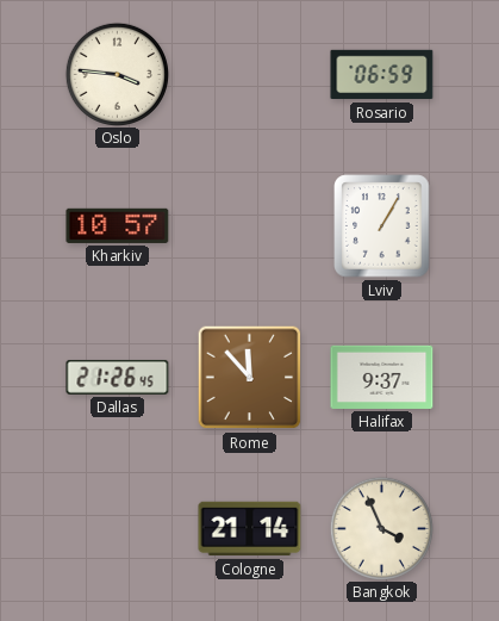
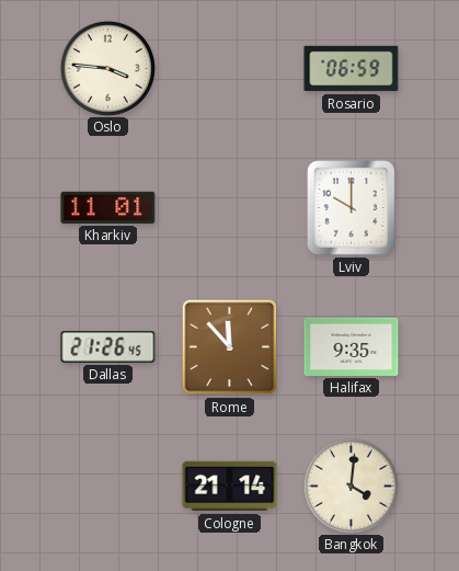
Kharkiv: 10:57 -> 11:01 (108, 207)
Lviv: 1:05 -> 10:00 (352, 208)
Halifax: 9:37 -> 9:35 (352, 346)
Bangkok: 3:56 -> 4:01 (351, 486)
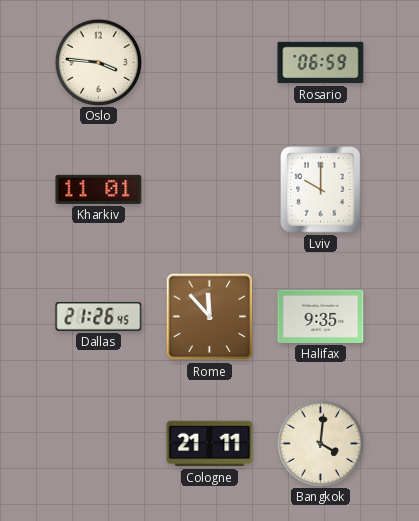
Cologne: 21:14 -> 21:11 (210, 444)
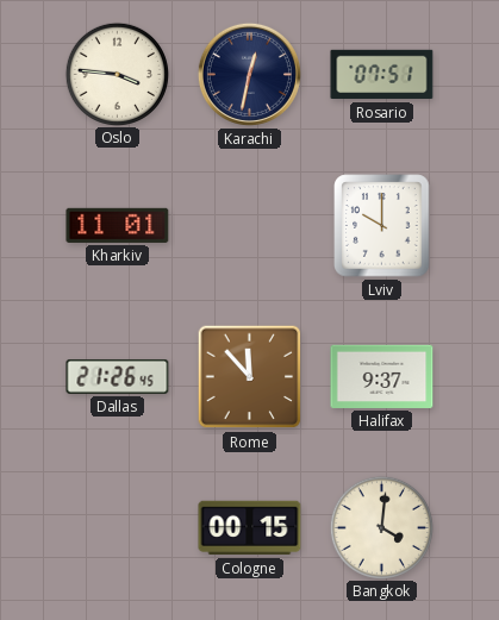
Karachi: none -> 12:32 (249, 74)
Rosario: 06:59 -> 07:51 (382, 75)
Halifax: 9:35 -> 9:37 (382, 376)
Cologne: 21:11 -> 00:15 (250, 528)
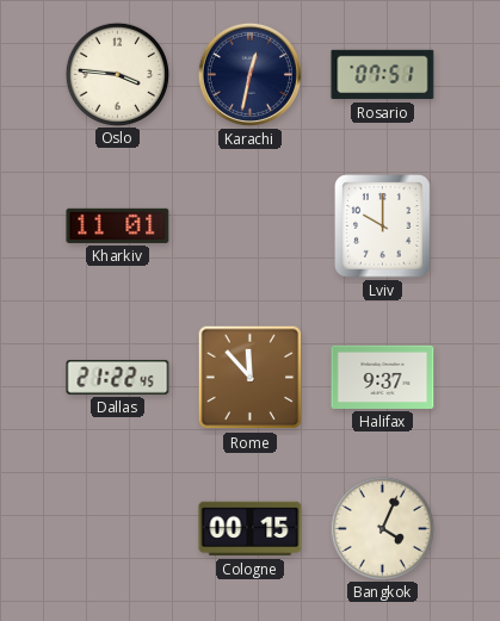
Dallas: 21:26 -> 21:22 (118, 377)
Bangkok: 4:01 -> 4:04 (382, 528)
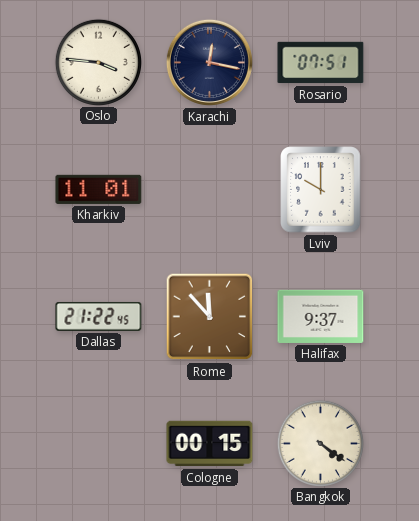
Karachi: 12:32 -> 12:17 (209, 62)
Bangkok: 4:04 -> 4:21 (320, 443)
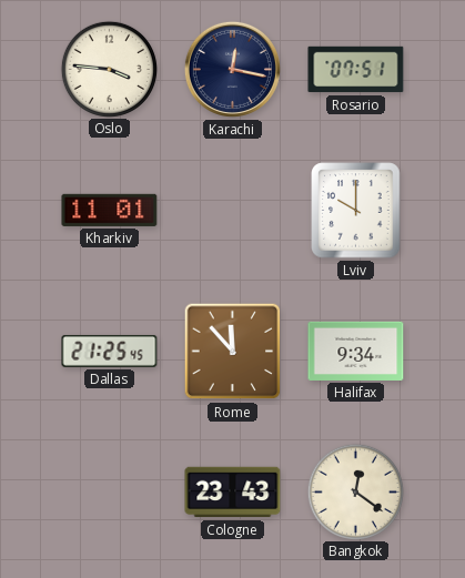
Dallas: 21:22 -> 21:25 (110, 351)
Halifax: 9:37 -> 9:34 (356, 351)
Cologne: 00:15 -> 23:43 (233, 493)
Bangkok: 4:21 -> 12:21 (355, 491)
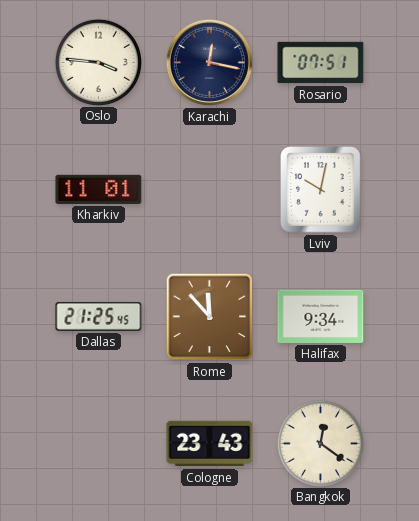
Lviv: 10:00 -> 10:02 (321, 190)
